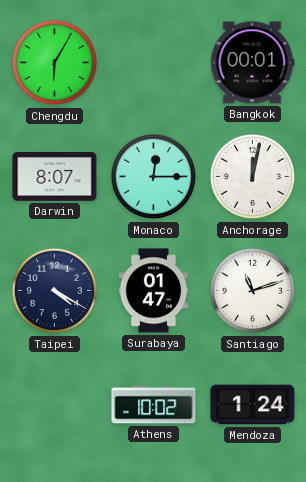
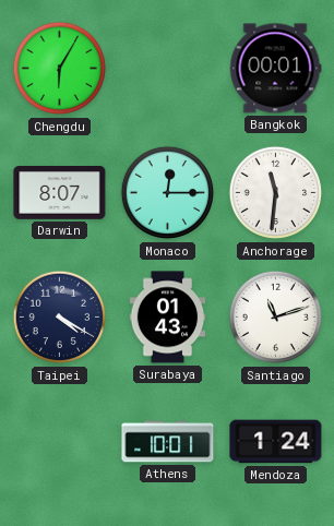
Anchorage: 12:02 -> 11:31 (276, 193)
Surabaya: 01:47 -> 01:43 (168, 318)
Athens: 10:02 -> 10:01 (168, 442)
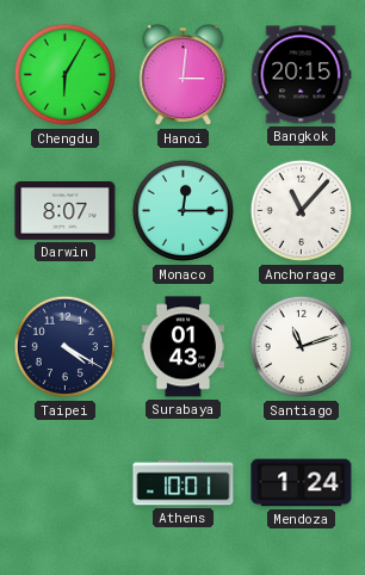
Hanoi: none -> 3:01 (184, 75)
Bangkok: 00:01 -> 20:15 (301, 75)
Anchorage: 11:31 -> 11:07 (302, 211)
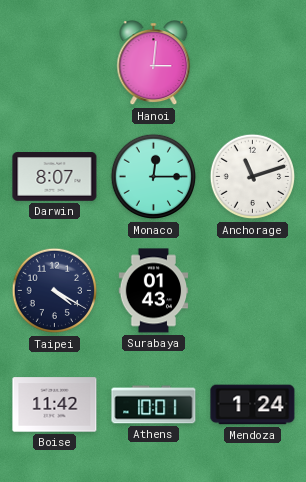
Chengdu: 6:05 -> none (66, 75)
Bangkok: 20:15 -> none (301, 75)
Anchorage: 11:07 -> 11:12 (253, 177)
Santiago: 11:12 -> none (302, 347)
Boise: none -> 11:42 (55, 405)
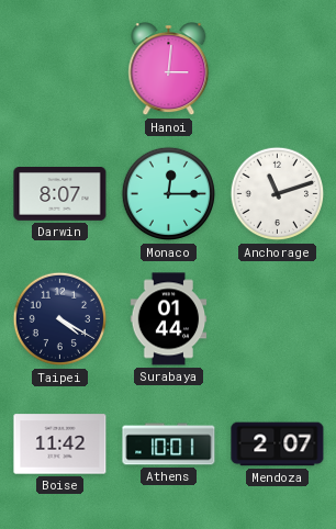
Surabaya: 01:43 -> 01:44 (169, 319)
Mendoza: 1:24 -> 2:07 (278, 444)
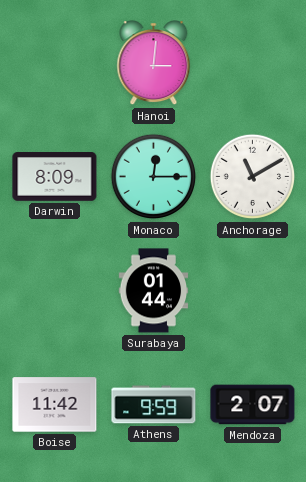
Darwin: 8:07 -> 8:09 (55, 177)
Anchorage: 11:12 -> 11:10 (253, 177)
Taipei: 4:20 -> none (60, 319)
Athens: 10:01 -> 9:59 (154, 405)
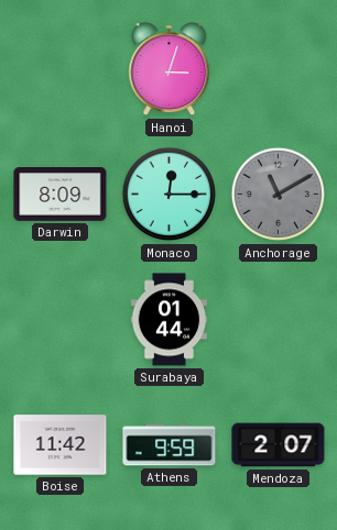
Hanoi: 3:01 -> 3:03 (170, 69)
Anchorage dial: white -> grey (279, 195)
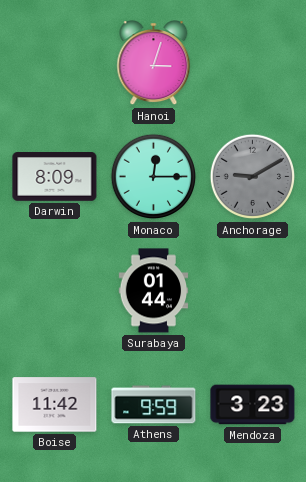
Anchorage: 11:10 -> 9:10 (253, 177)
Mendoza: 2:07 -> 3:23 (253, 405)
